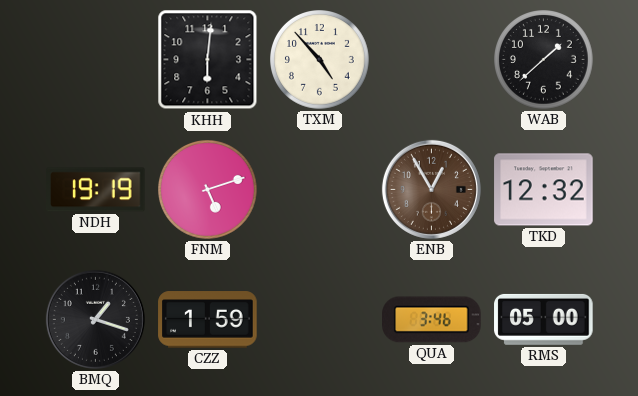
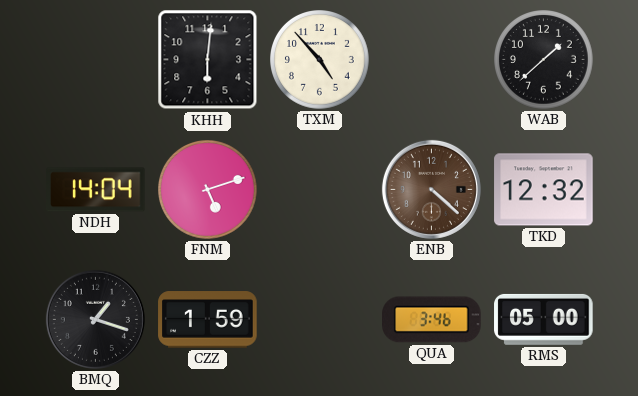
NDH: 19:19 -> 14:04 (96, 190)
ENB: 12:55 -> 4:22 (431, 189)
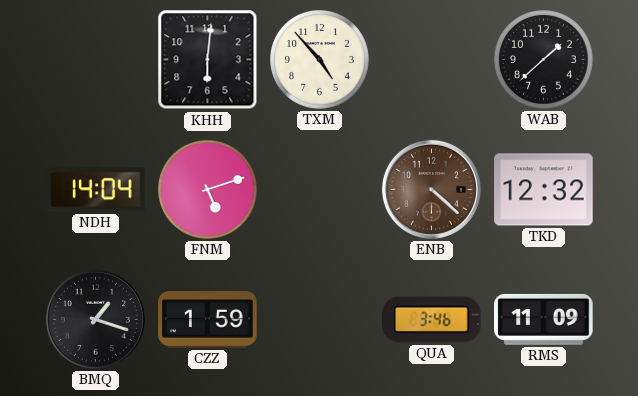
RMS: 05:00 -> 11:09 (544, 319)
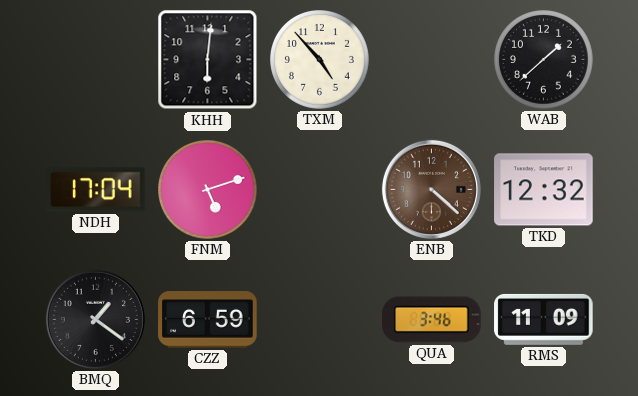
NDH: 14:04 -> 17:04 (96, 190)
BMQ: 1:18 -> 1:21 (95, 319)
CZZ: 1:59 -> 6:59 (208, 320)
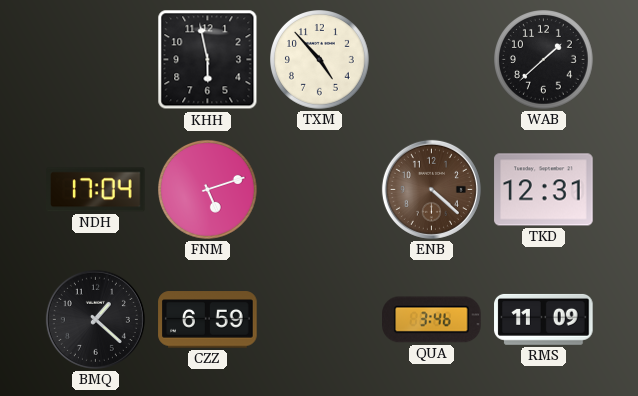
KHH: 6:01 -> 5:58 (208, 60)
TKD: 12:32 -> 12:31 (544, 190)
BMQ: 1:21 -> 1:22 (95, 319)
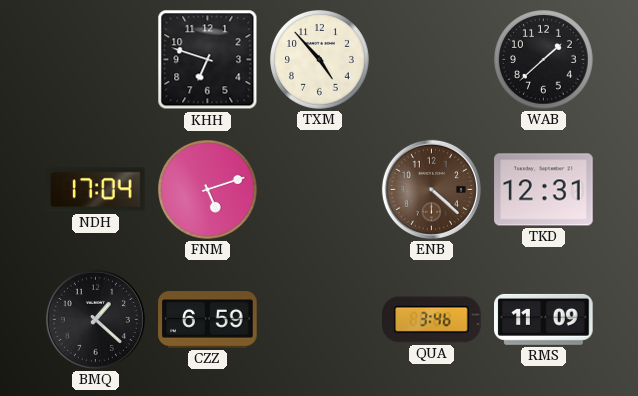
KHH: 5:58 -> 6:48 (208, 60)
